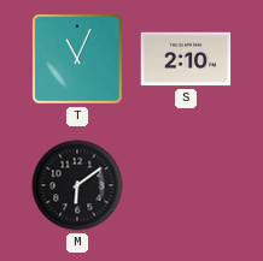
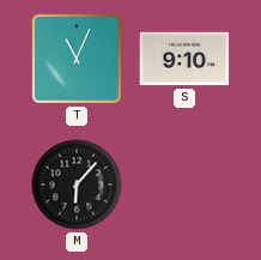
S: 2:10 -> 9:10 (184, 59)
M: 6:09 -> 6:07 (77, 185)
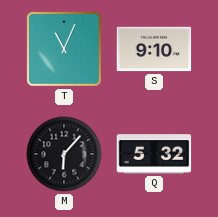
Q: none -> 5:32 (154, 154)
